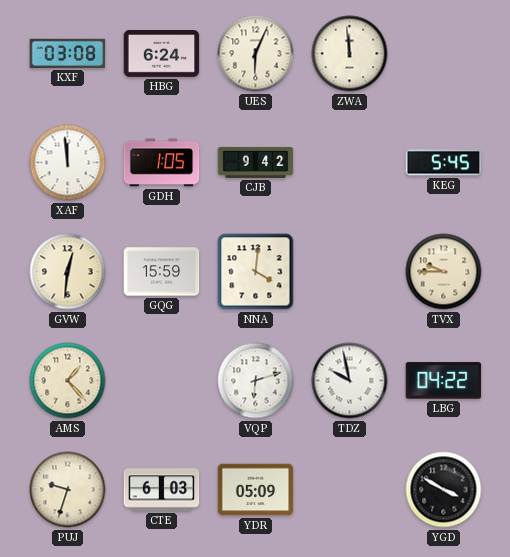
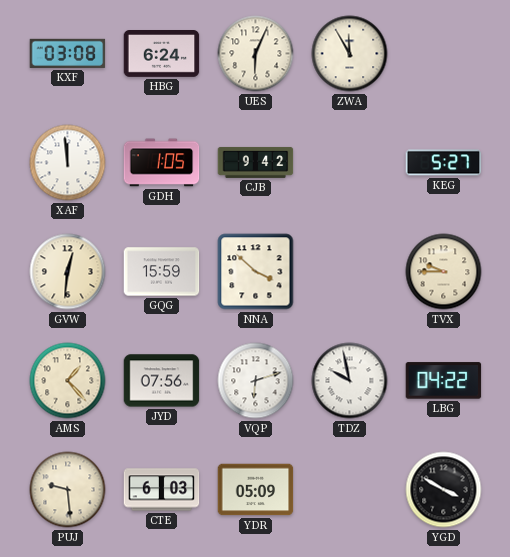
ZWA: 11:59 -> 11:55 (350, 54)
KEG: 5:45 -> 5:27 (444, 163)
NNA: 4:01 -> 3:52 (256, 272)
JYD: none -> 07:56 (162, 381)
PUJ: 9:33 -> 9:29 (68, 490)
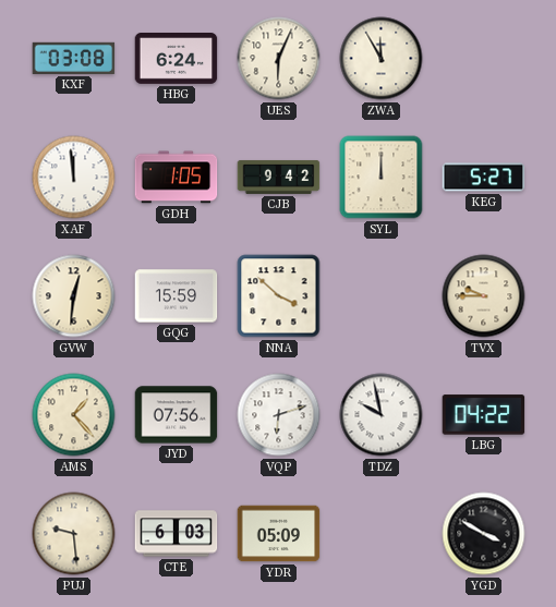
SYL: none -> 12:00 (382, 178)
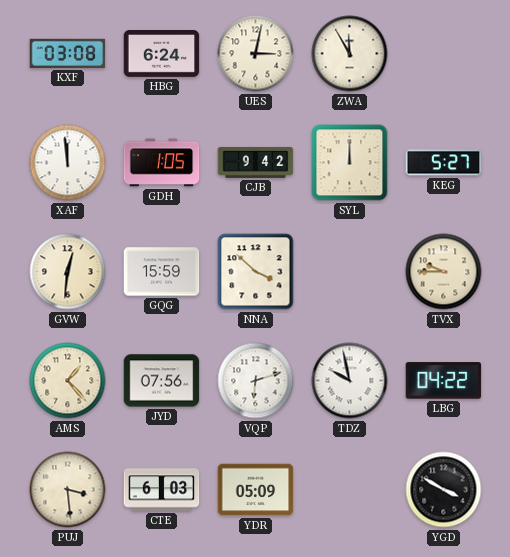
UES: 6:04 -> 3:02 (256, 54)
PUJ: 9:29 -> 3:29 (68, 490)
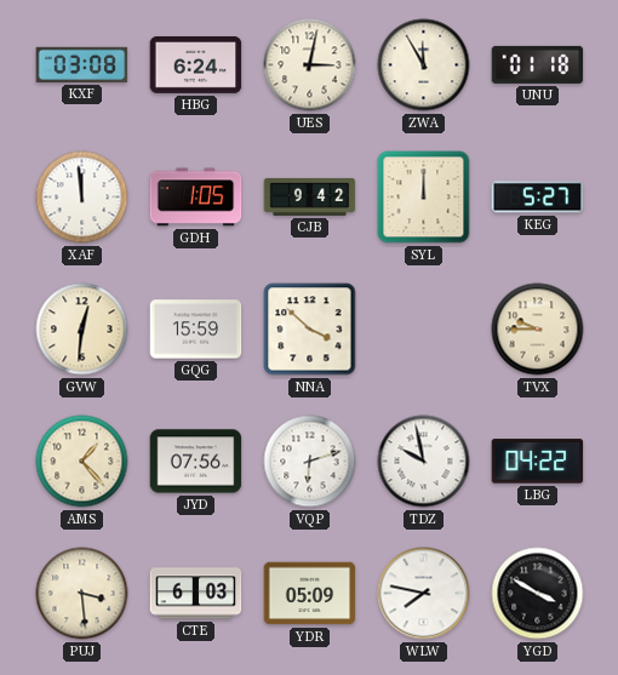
UNU: none -> 01:18 (538, 64)
WLW: none -> 7:47 (424, 594)
